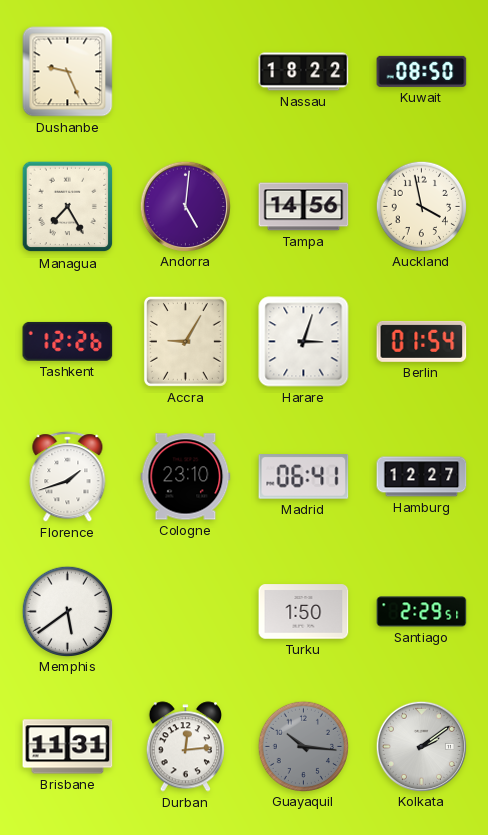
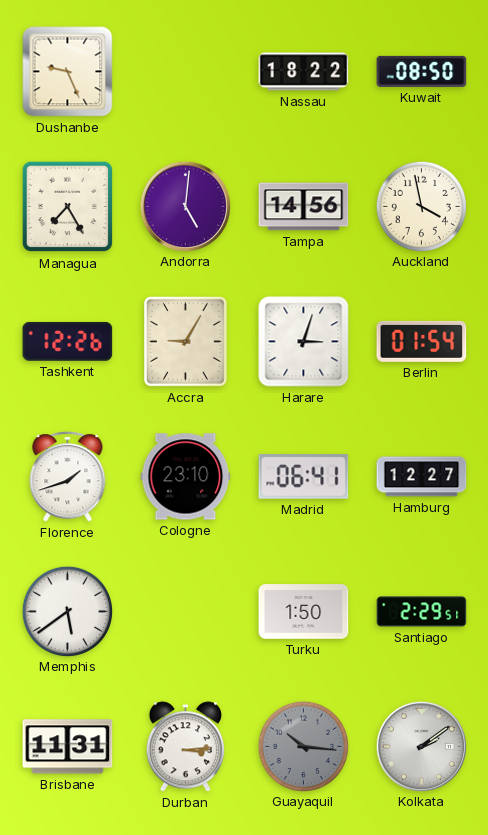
Durban: 12:14 -> 3:14 (185, 747)
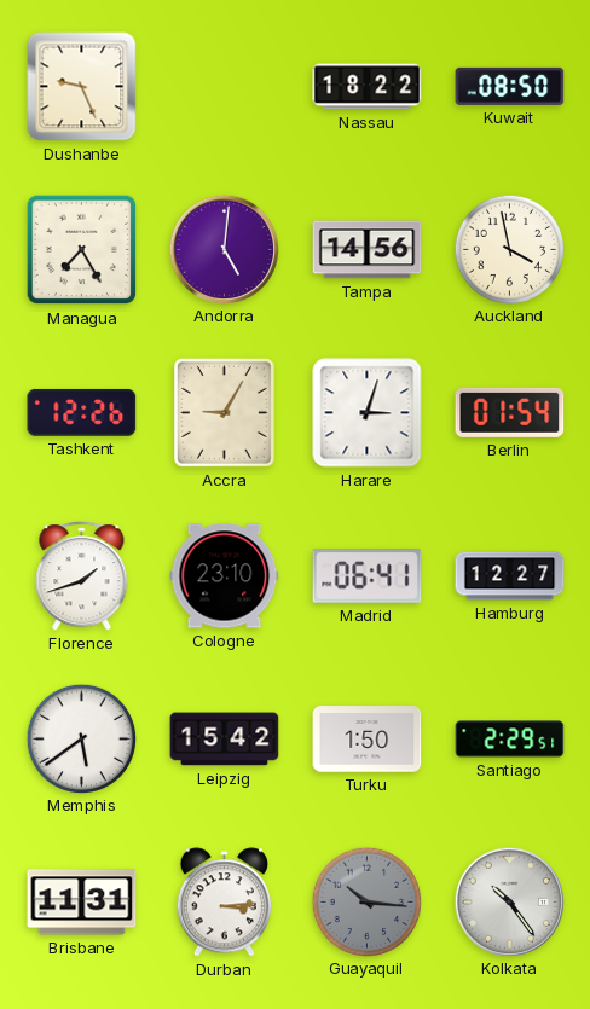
Leipzig: none -> 15:42 (225, 740)
Kolkata: 2:09 -> 10:24 (509, 901)
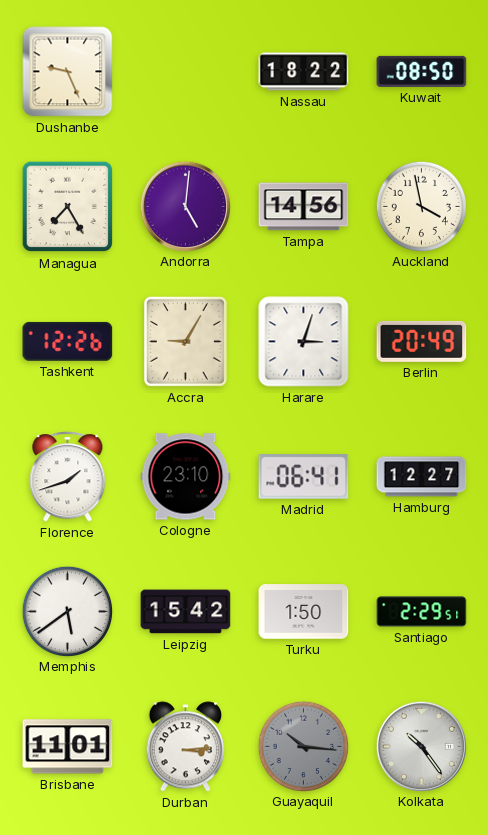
Berlin: 01:54 -> 20:49 (422, 341)
Brisbane: 11:31 -> 11:01 (68, 747)
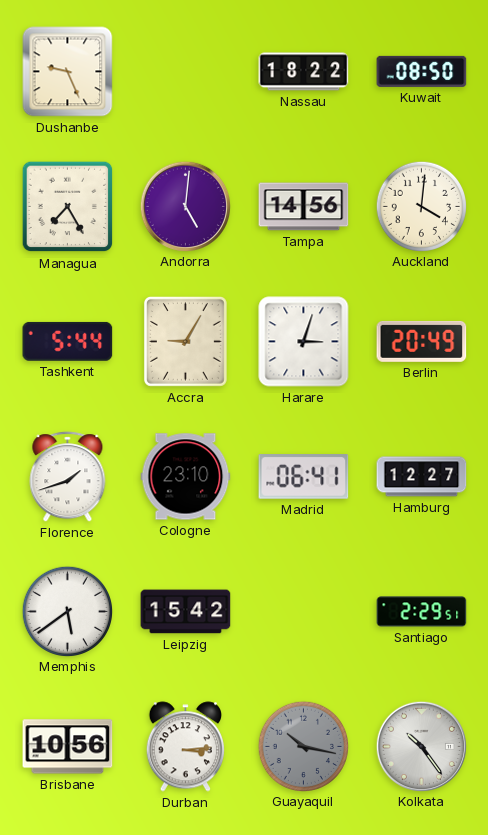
Auckland: 3:58 -> 4:01 (421, 206)
Tashkent: 12:26 -> 5:44 (68, 341)
Turku: 1:50 -> none (304, 612)
Brisbane: 11:01 -> 10:56 (68, 747)
Guayaquil: 10:16 -> 10:17 (303, 746)
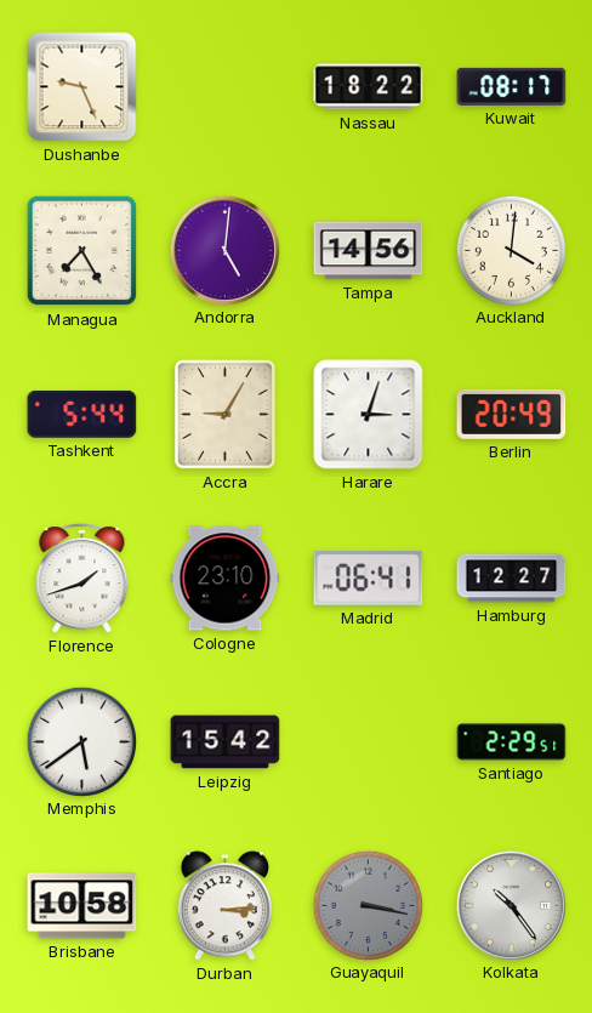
Kuwait: 08:50 -> 08:17 (512, 86)
Brisbane: 10:56 -> 10:58 (82, 906)
Guayaquil: 10:17 -> 3:17 (368, 905)
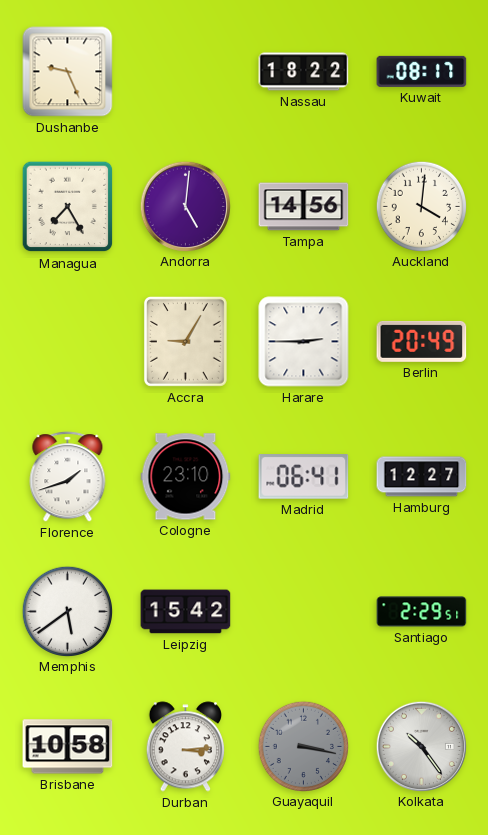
Tashkent: 5:44 -> none (82, 414)
Harare: 3:03 -> 2:45 (304, 342)
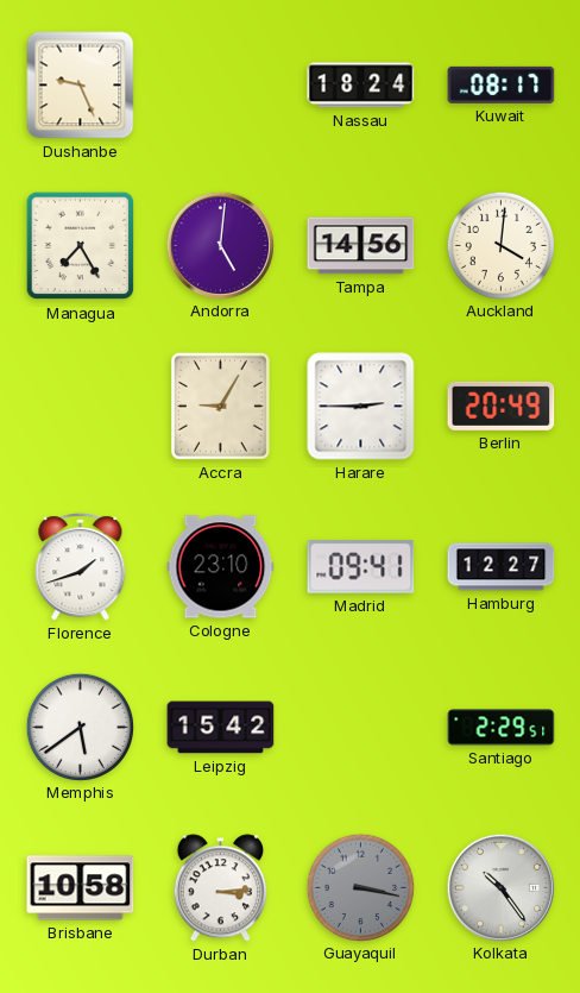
Nassau: 18:22 -> 18:24 (361, 86)
Madrid: 06:41 -> 09:41 (361, 567)
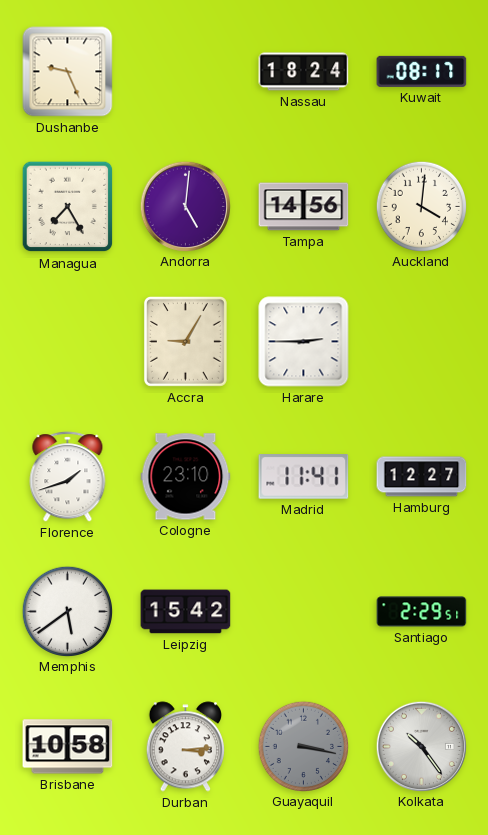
Berlin: 20:49 -> none (502, 406)
Madrid: 09:41 -> 11:41 (304, 477)
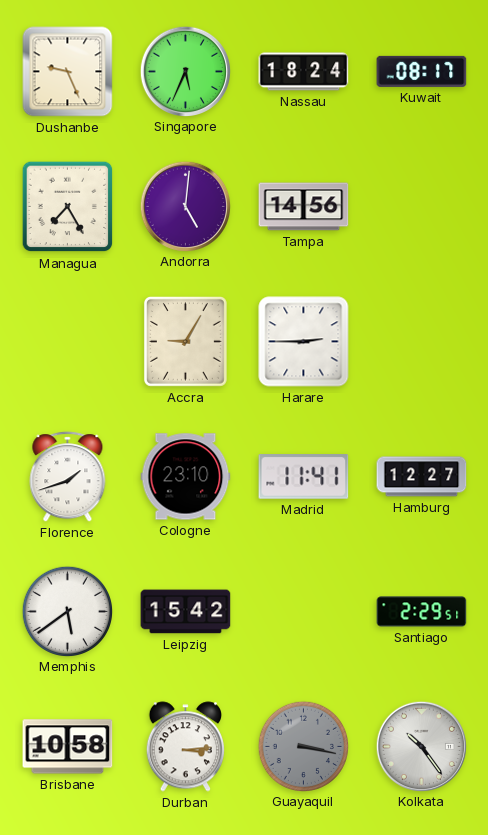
Singapore: none -> 5:34 (185, 71)
Auckland: 4:01 -> none (421, 206)
